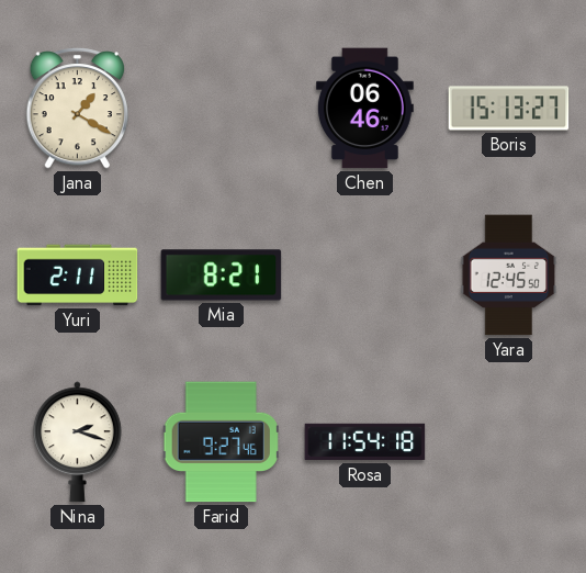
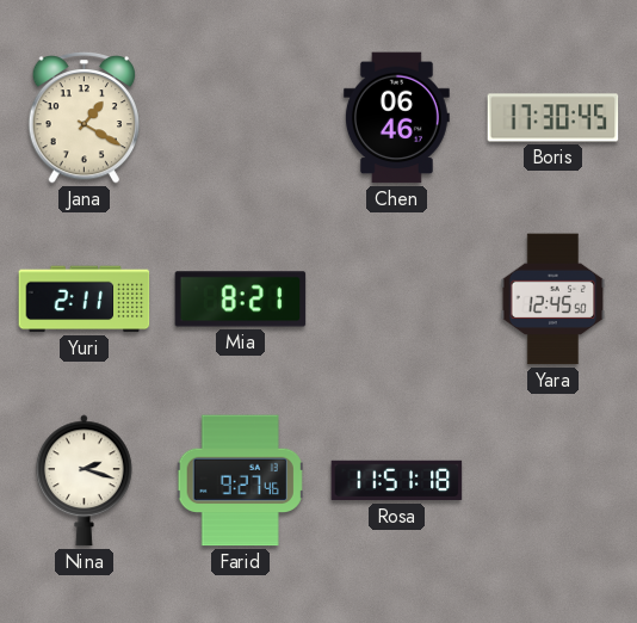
Boris: 15:13 -> 17:30 (553, 118)
Rosa: 11:54 -> 11:51 (397, 481)
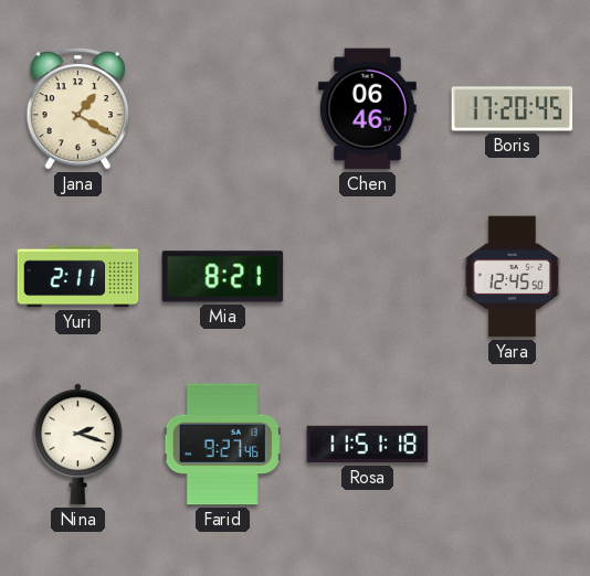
Boris: 17:30 -> 17:20 (513, 109)
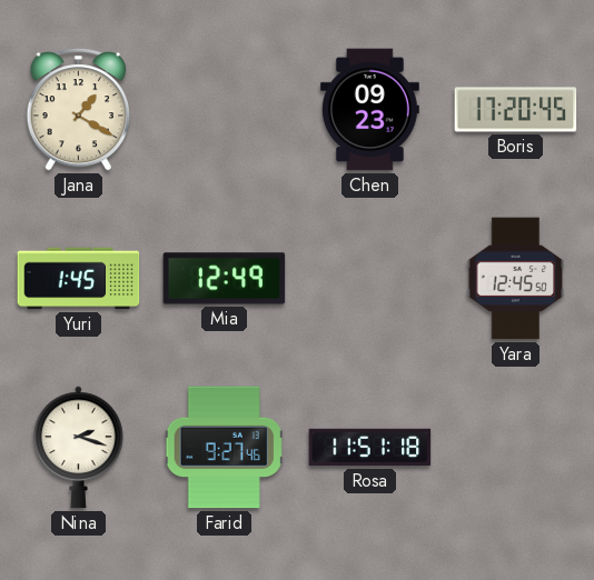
Chen: 06:46 -> 09:23 (369, 110)
Yuri: 2:11 -> 1:45 (79, 279)
Mia: 8:21 -> 12:49 (225, 279)
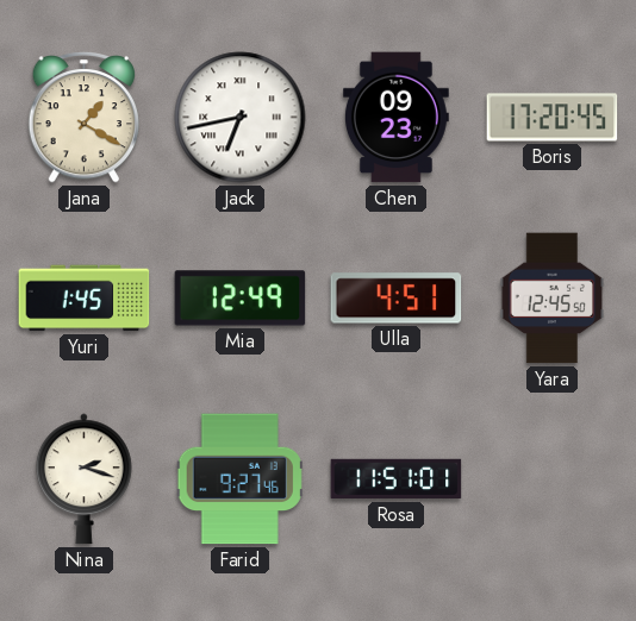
Jack: none -> 6:43 (241, 118)
Ulla: none -> 4:51 (397, 299)
Rosa: 11:51:18 -> 11:51:01 (397, 479)
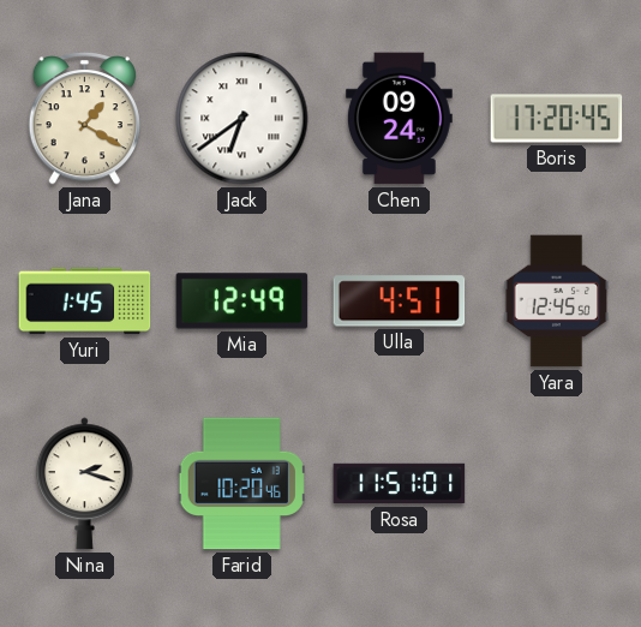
Jack: 6:43 -> 6:39 (242, 119)
Chen: 09:23 -> 09:24 (399, 119)
Farid: 9:27 -> 10:20 (241, 484)
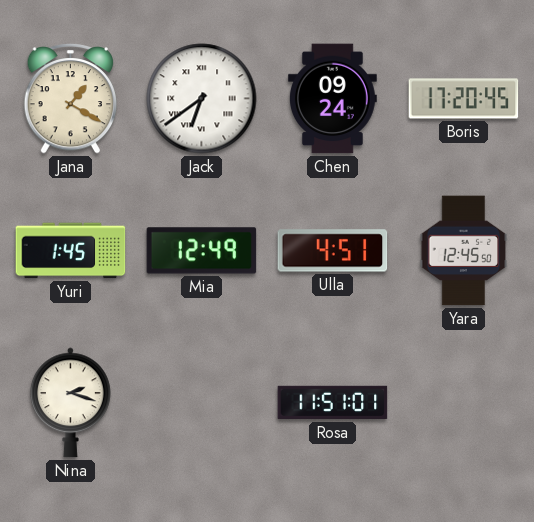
Farid: 10:20 -> none (241, 484)
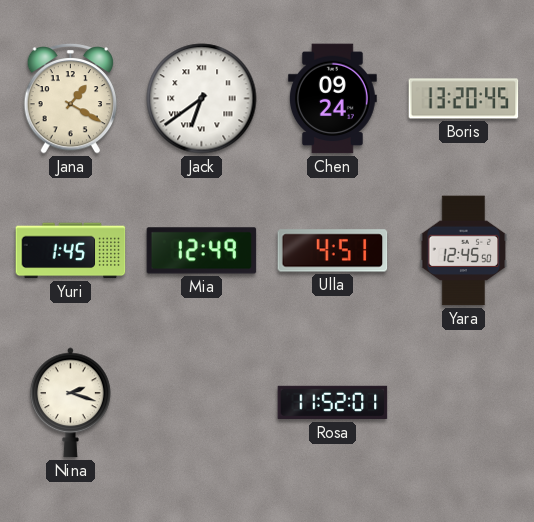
Boris: 17:20 -> 13:20 (464, 99)
Rosa: 11:51 -> 11:52 (333, 403)
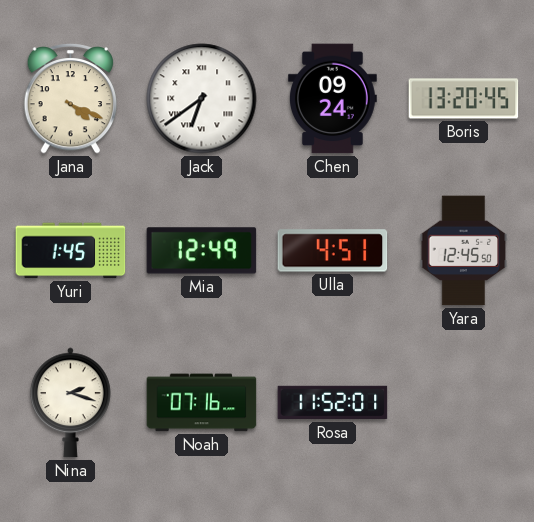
Jana: 1:20 -> 4:19 (70, 98)
Noah: none -> 07:16 (202, 403)
